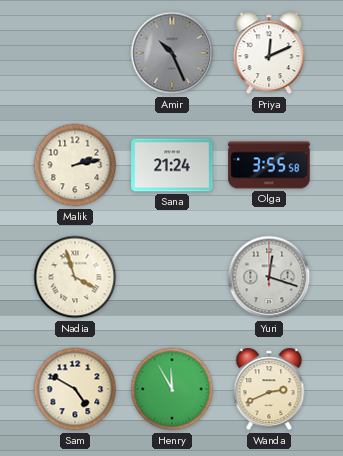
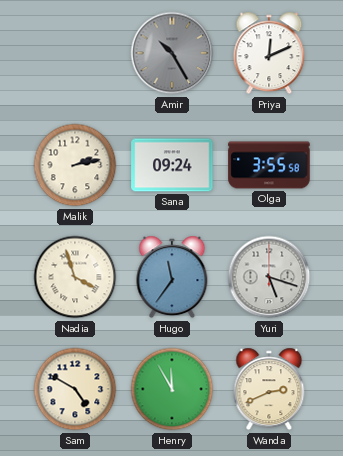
Amir: 10:26 -> 10:25 (172, 53)
Sana: 21:24 -> 09:24 (172, 165)
Hugo: none -> 11:36 (172, 277)
Yuri: 12:18 -> 5:18 (269, 277)
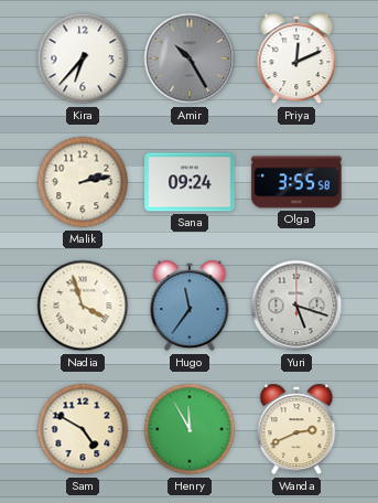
Kira: none -> 6:37 (83, 58)
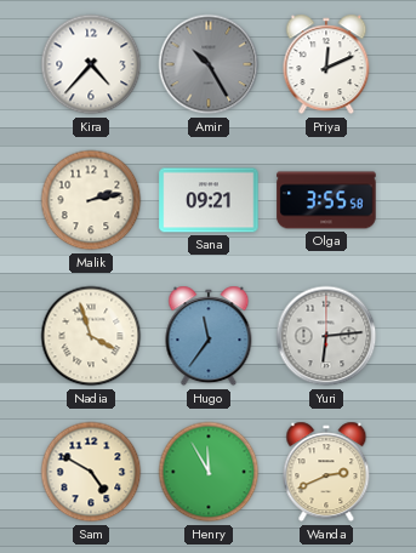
Kira: 6:37 -> 4:37 (91, 64)
Sana: 09:24 -> 09:21 (209, 200)
Yuri: 5:18 -> 6:14 (326, 336)
